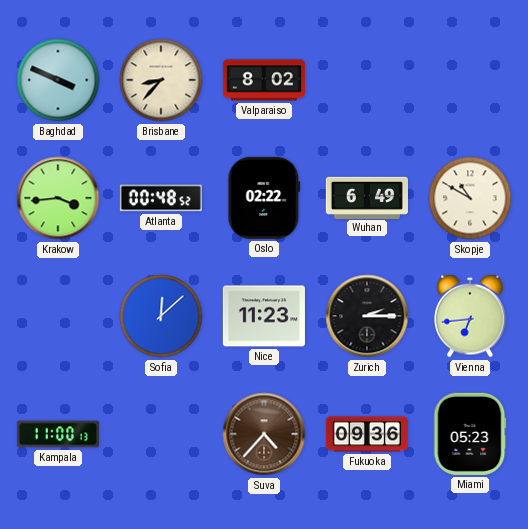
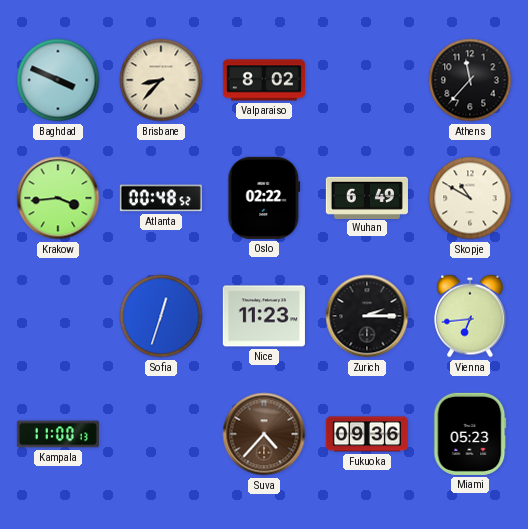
Athens: none -> 11:37 (470, 80)
Sofia: 12:08 -> 12:33 (161, 316)
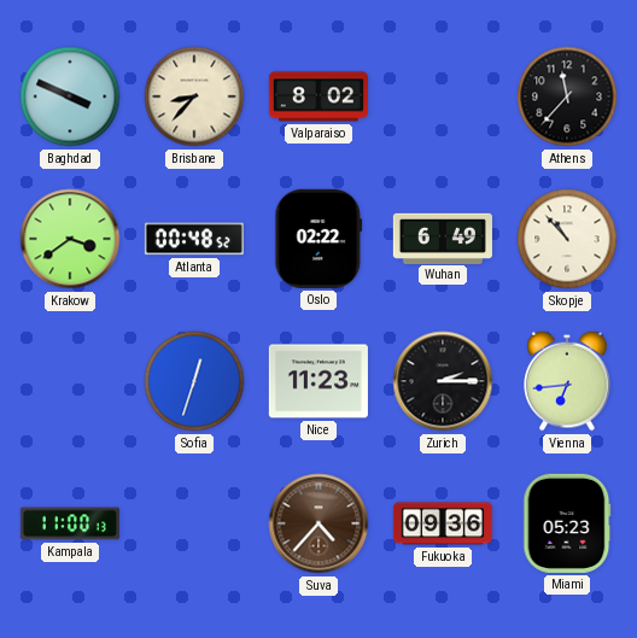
Krakow: 3:44 -> 3:39 (70, 239)
Skopje: 10:50 -> 10:53 (567, 239)
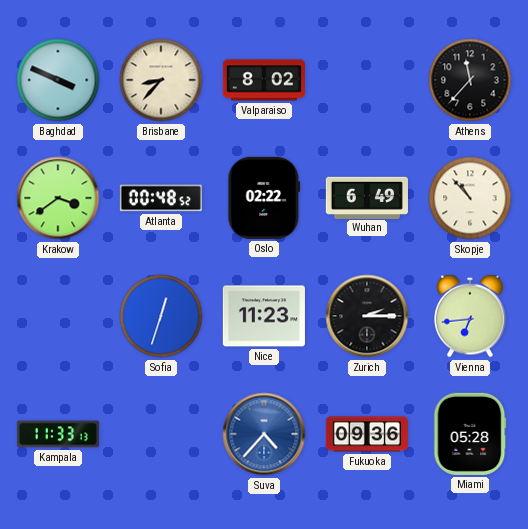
Kampala: 11:00 -> 11:33 (58, 434)
Suva dial: brown -> blue (264, 434)
Miami: 05:23 -> 05:28 (470, 434)
